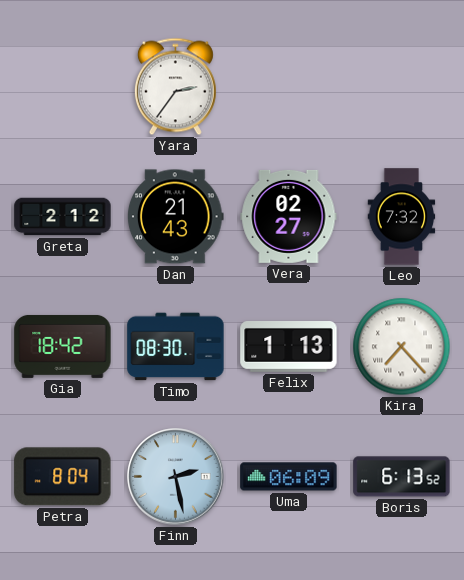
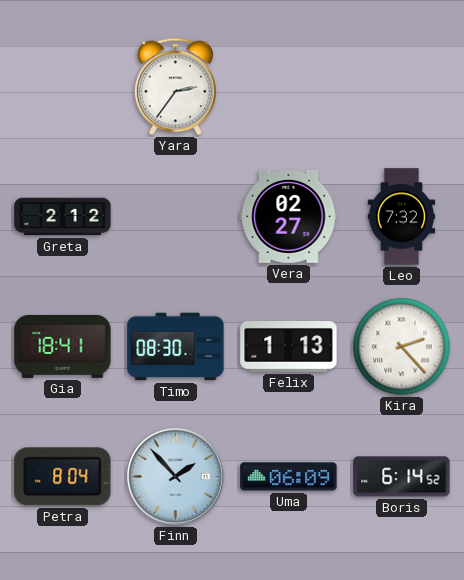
Dan: 21:43 -> none (176, 217)
Gia: 18:42 -> 18:41 (63, 346)
Kira: 7:23 -> 2:23 (402, 347)
Finn: 2:28 -> 1:53 (176, 477)
Boris: 6:13 -> 6:14 (402, 477)
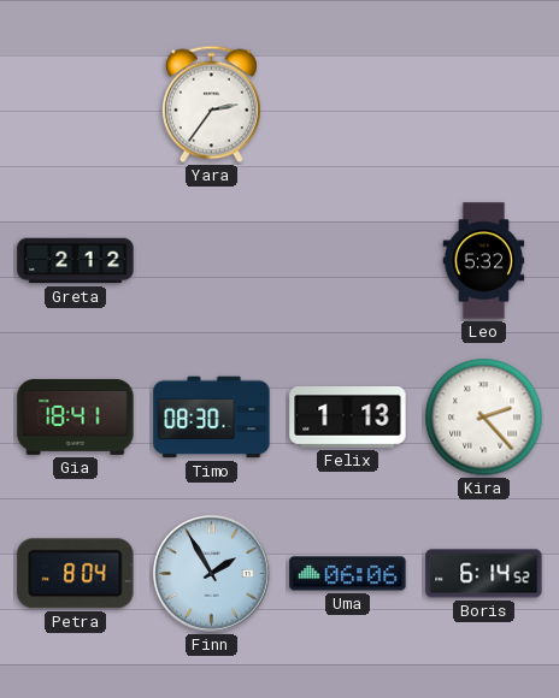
Vera: 02:27 -> none (289, 216)
Leo: 7:32 -> 5:32 (484, 261)
Finn: 1:53 -> 1:55 (212, 574)
Uma: 06:09 -> 06:06 (348, 574)
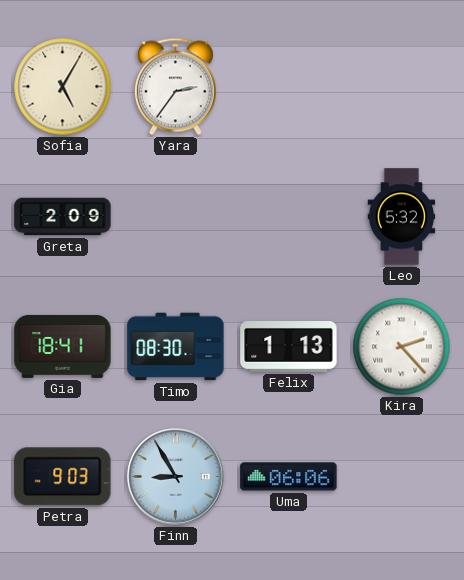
Sofia: none -> 5:05 (63, 87)
Greta: 2:12 -> 2:09 (63, 217)
Petra: 8:04 -> 9:03 (63, 477)
Finn: 1:55 -> 8:55 (176, 477)
Boris: 6:14 -> none (484, 574)
